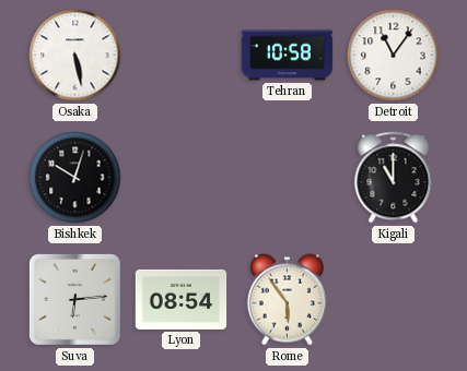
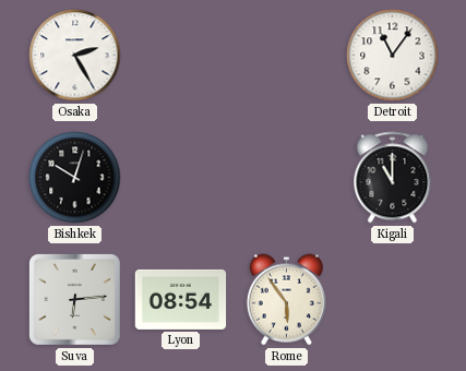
Osaka: 5:28 -> 2:25 (75, 56)
Tehran: 10:58 -> none (288, 56)
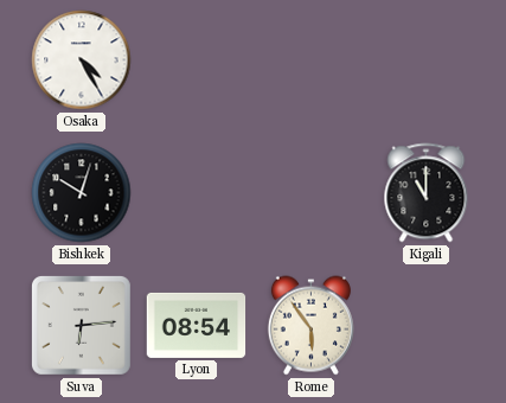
Osaka: 2:25 -> 4:25 (82, 60)
Detroit: 11:06 -> none (393, 56)
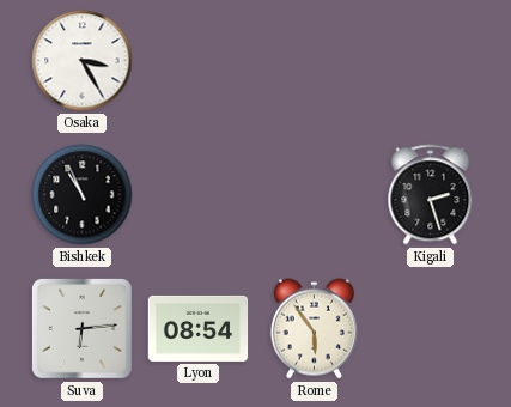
Osaka: 4:25 -> 3:25 (83, 61)
Bishkek: 10:03 -> 10:56 (83, 195)
Kigali: 11:00 -> 2:27 (431, 195)
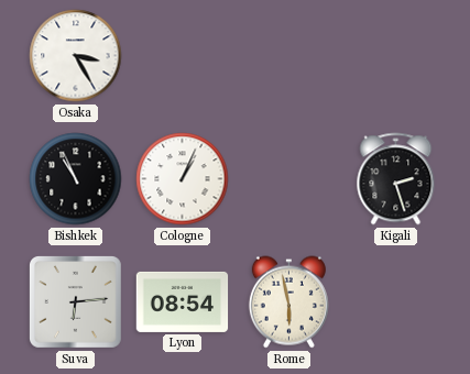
Cologne: none -> 1:04 (183, 179)
Rome: 5:54 -> 5:58 (288, 302)
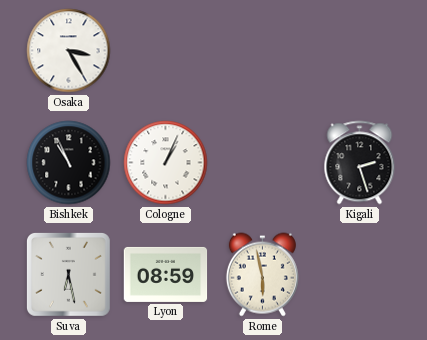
Suva: 6:14 -> 6:28 (68, 274)
Lyon: 08:54 -> 08:59 (166, 274)
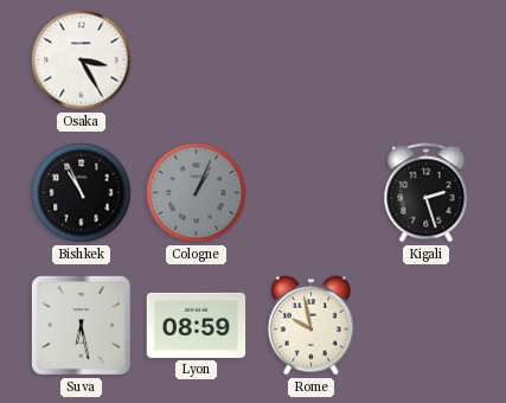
Cologne dial: white -> grey (197, 193)
Rome: 5:58 -> 9:58 (310, 326)
